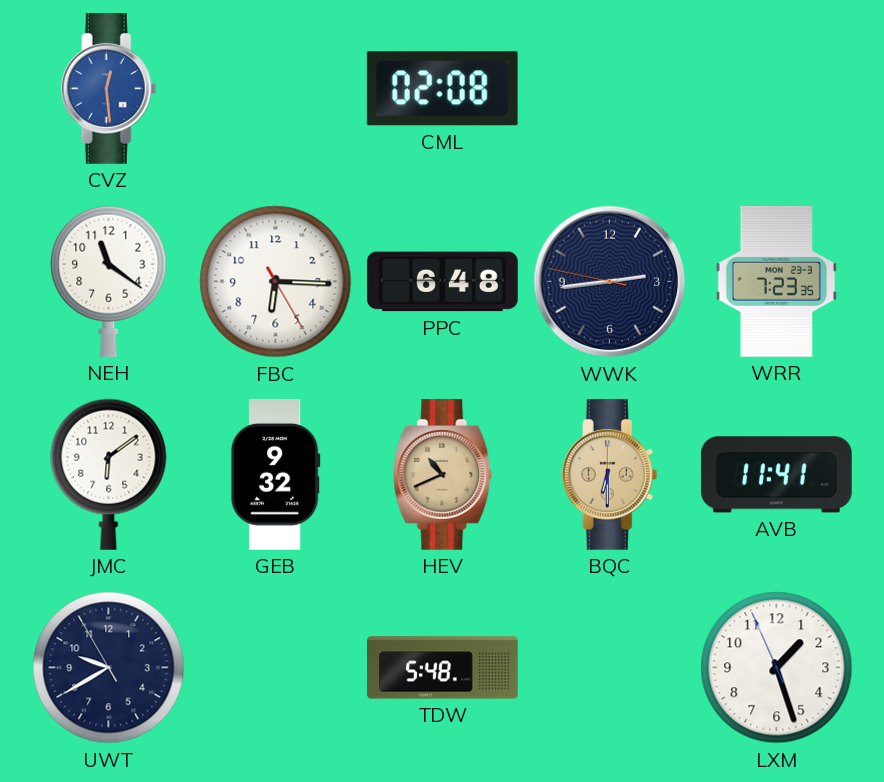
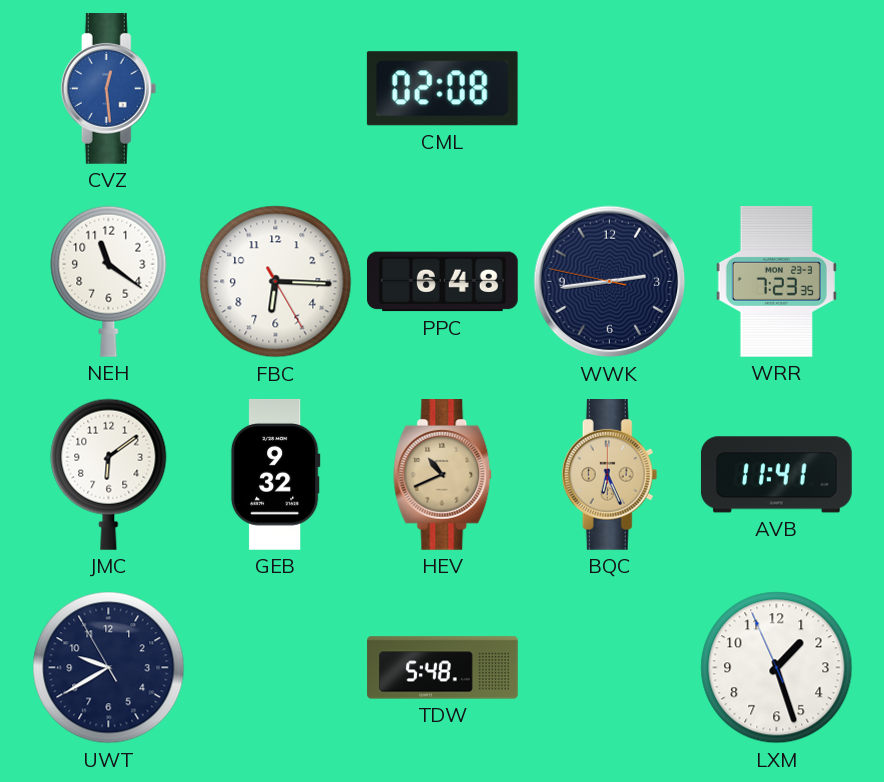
BQC: 6:30 -> 6:26 (610, 475)
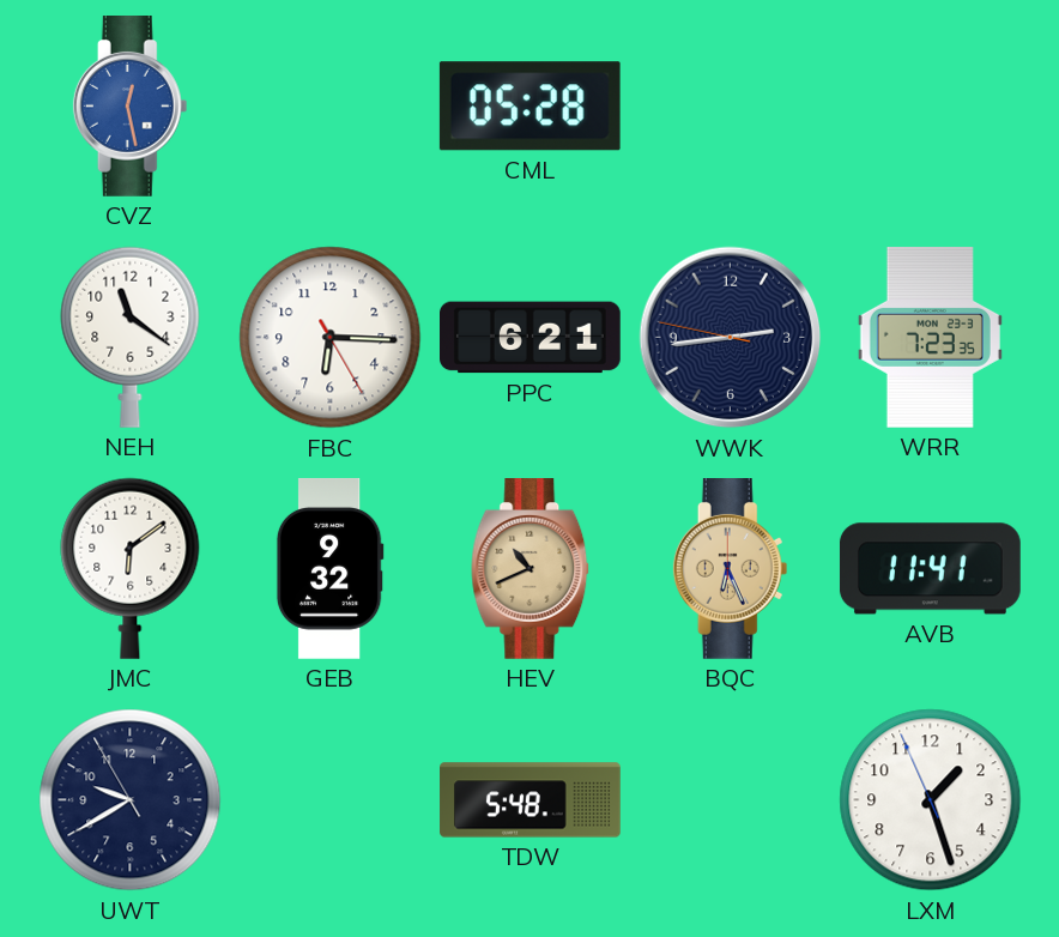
CVZ: 12:29 -> 12:28 (131, 107)
CML: 02:08 -> 05:28 (529, 107)
PPC: 6:48 -> 6:21 (531, 338)
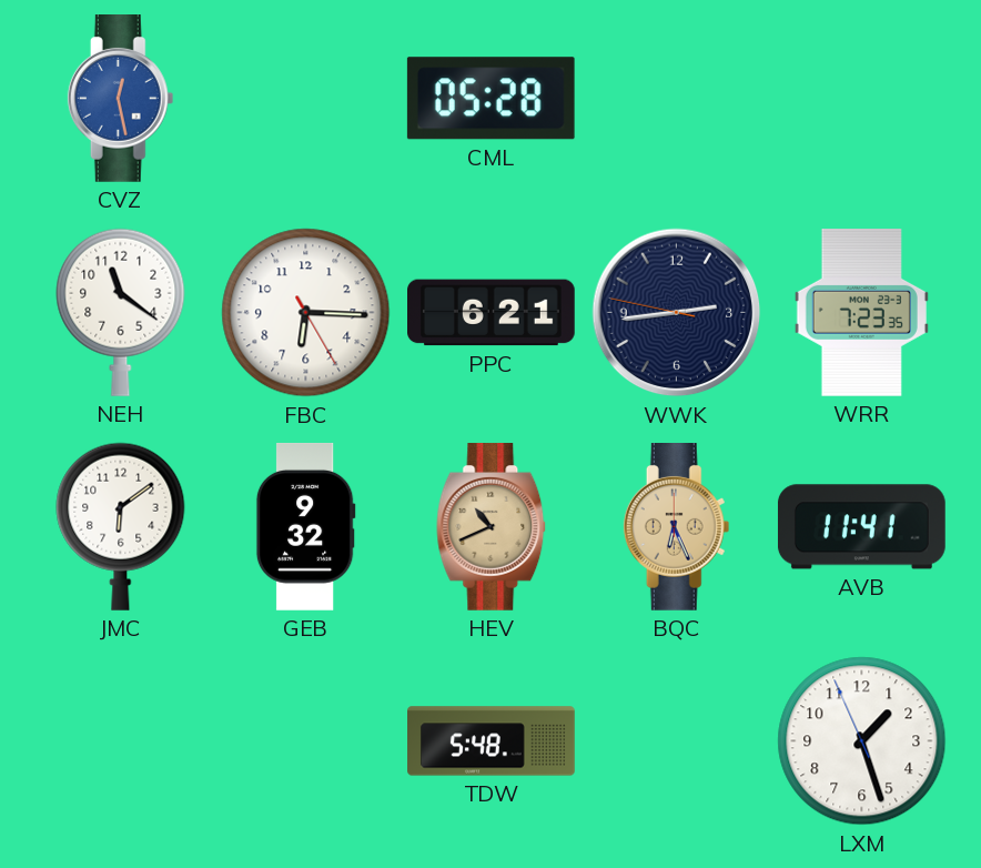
UWT: 9:39 -> none (131, 800)
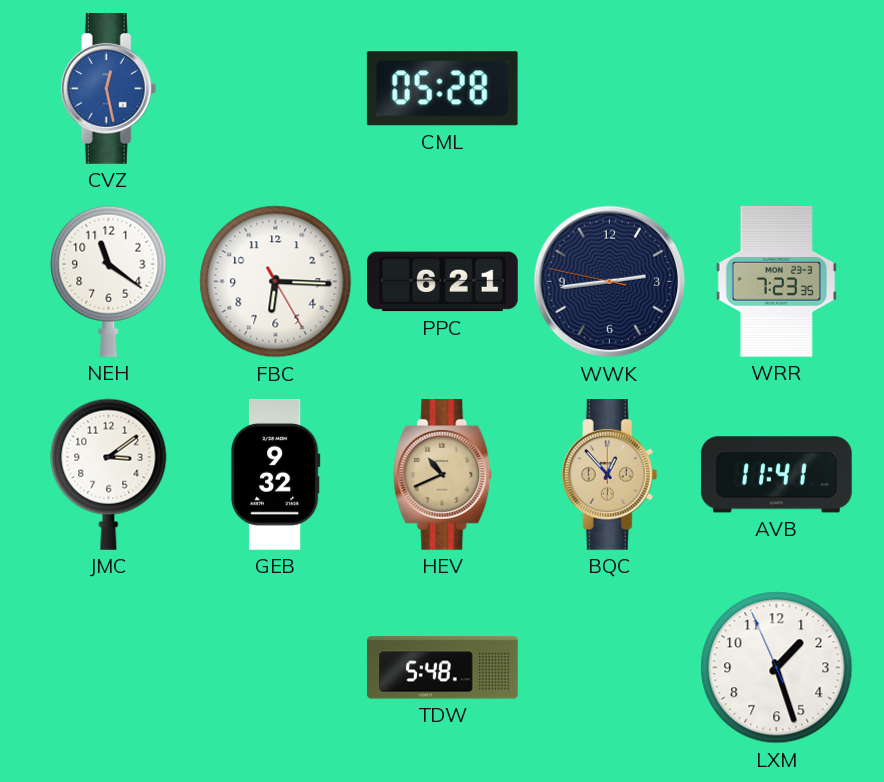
JMC: 6:09 -> 3:09 (109, 474)
BQC: 6:26 -> 12:53 (610, 475)
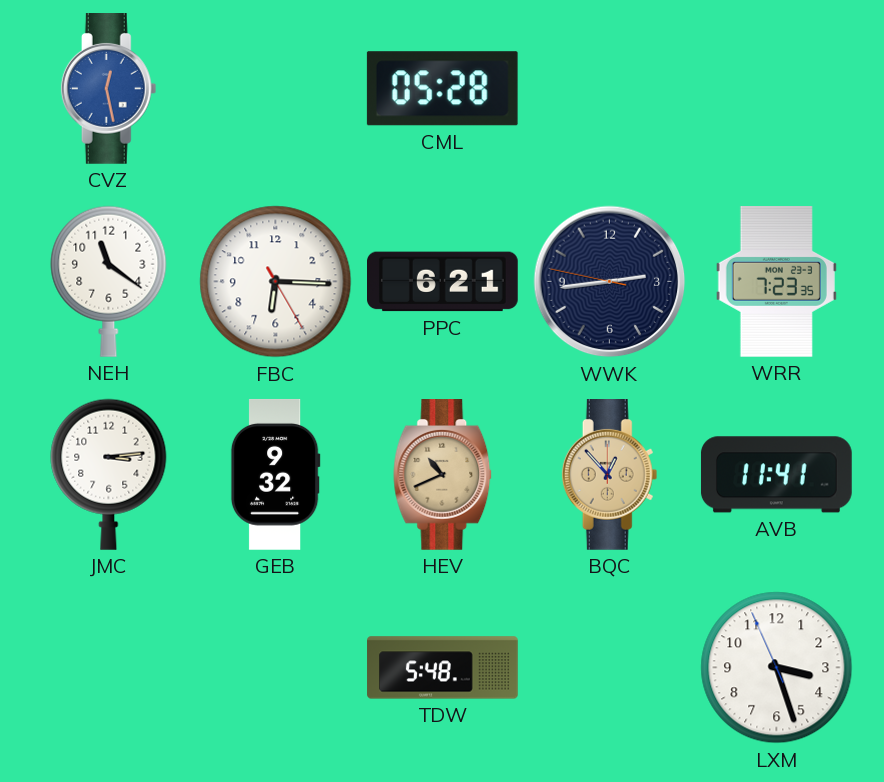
JMC: 3:09 -> 3:14 (109, 474)
LXM: 1:26 -> 3:26 (777, 668)
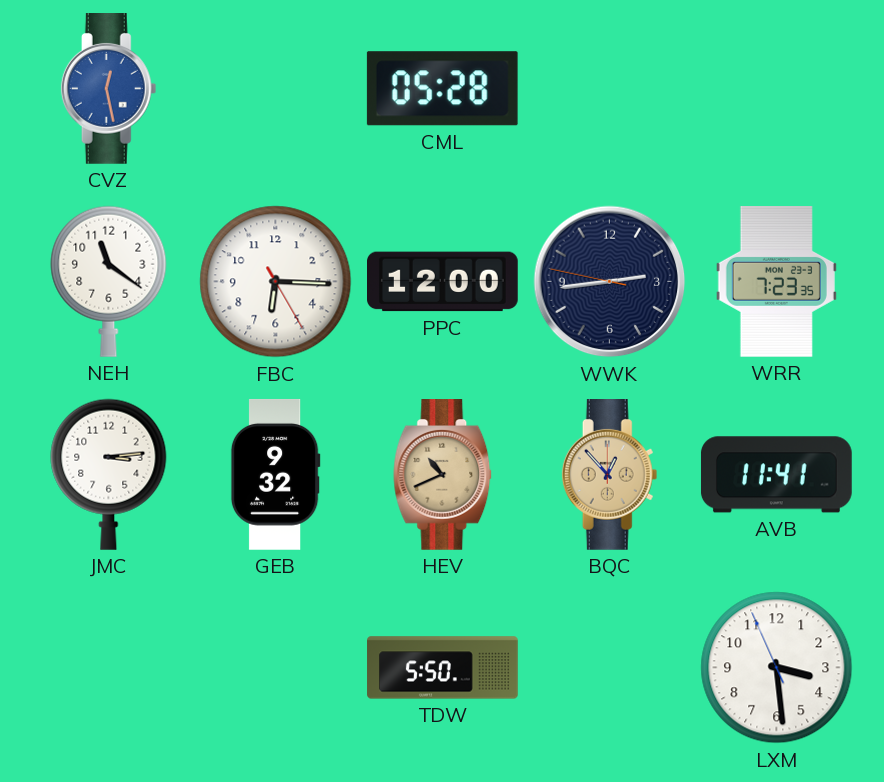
PPC: 6:21 -> 12:00 (443, 282)
TDW: 5:48 -> 5:50 (443, 668)
LXM: 3:26 -> 3:28 (777, 668)
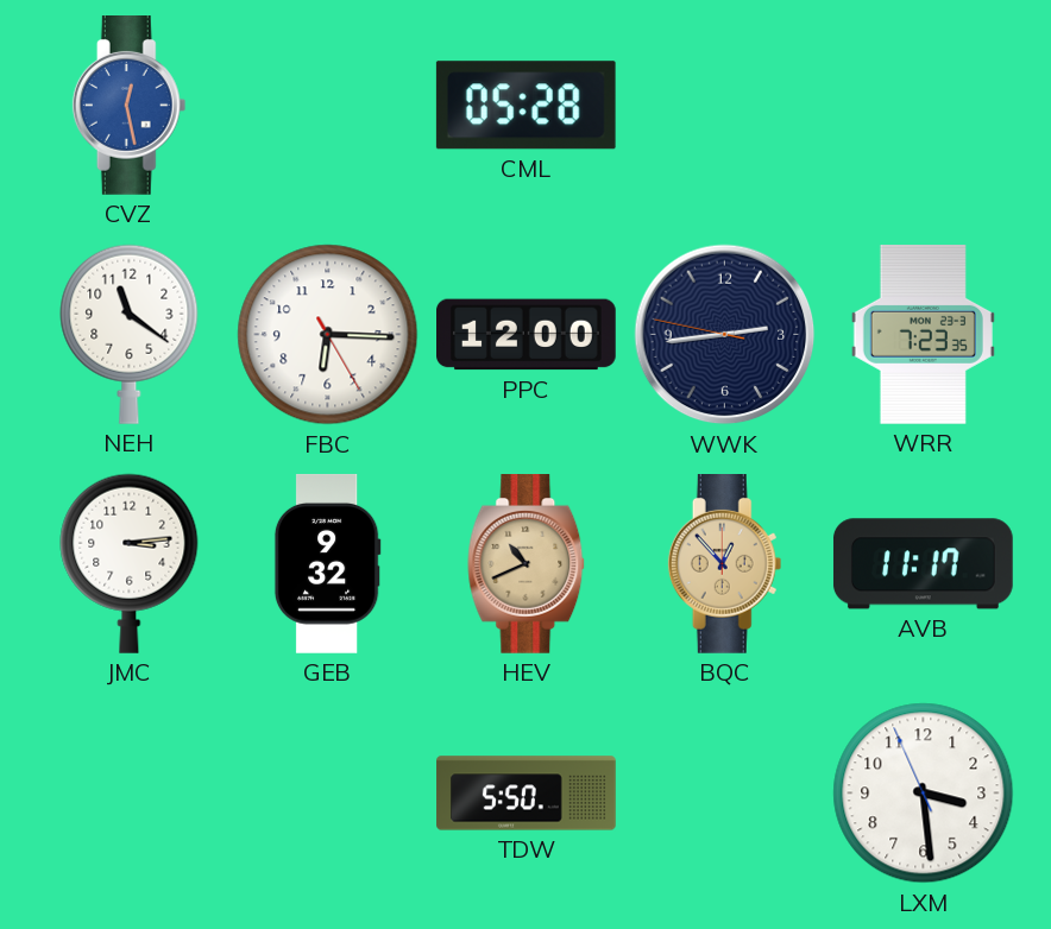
AVB: 11:41 -> 11:17 (923, 564)
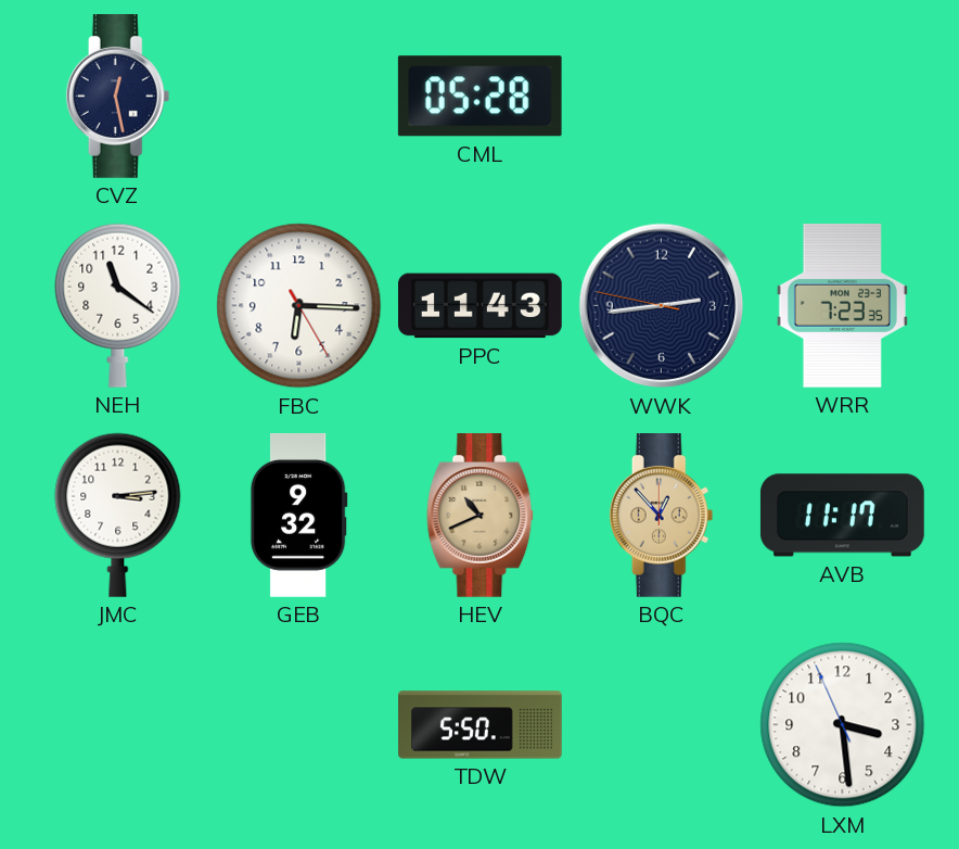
CVZ dial: blue -> navy (118, 97)
PPC: 12:00 -> 11:43 (481, 306)
